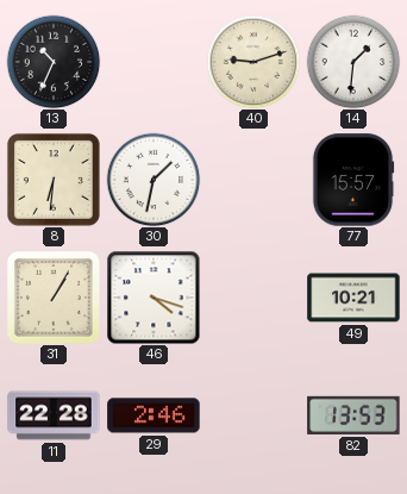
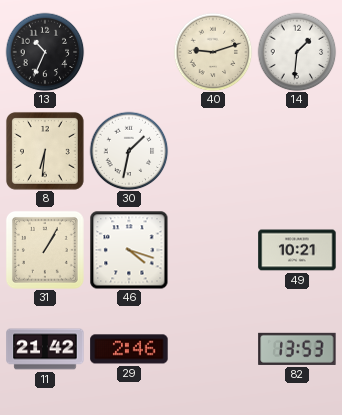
77: 15:57 -> none (353, 180)
11: 22:28 -> 21:42 (45, 349)
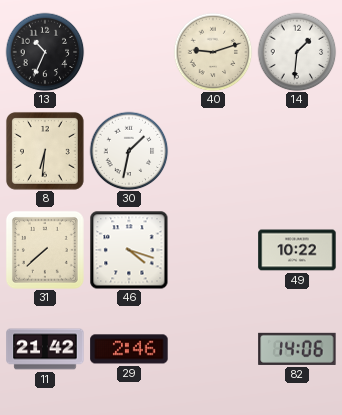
31: 1:05 -> 7:38 (45, 250)
49: 10:21 -> 10:22 (297, 250)
82: 13:53 -> 14:06 (297, 349)
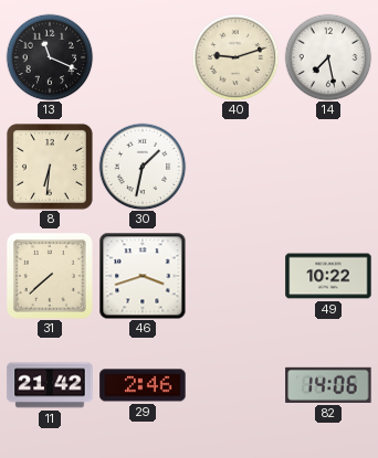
13: 10:34 -> 11:19 (50, 57)
14: 1:31 -> 7:28 (328, 57)
46: 4:18 -> 3:42 (143, 276)
